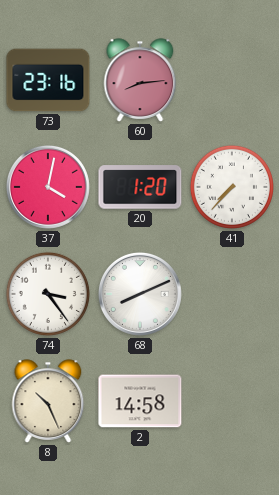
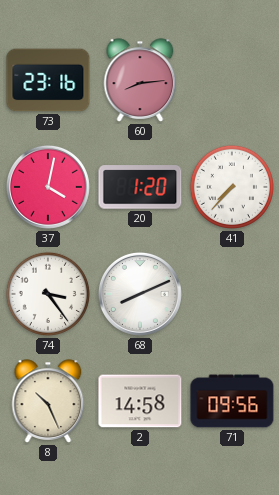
71: none -> 09:56 (232, 401)
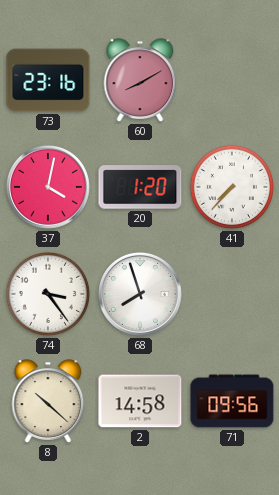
60: 8:14 -> 8:10 (140, 80)
68: 8:11 -> 7:57 (140, 294)
8: 10:26 -> 10:22 (48, 401)
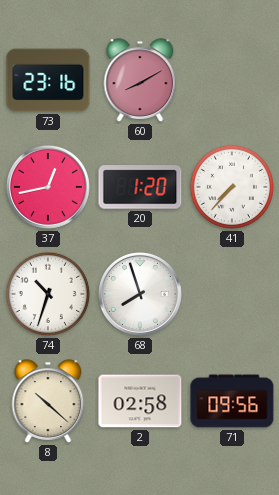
37: 4:02 -> 12:43 (48, 187)
74: 3:24 -> 10:33 (48, 294)
2: 14:58 -> 02:58 (140, 401)
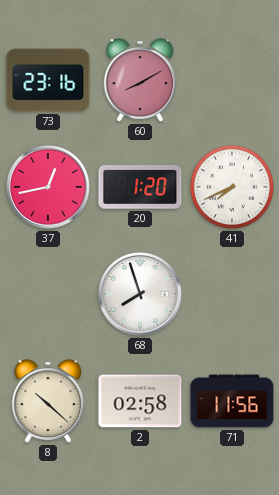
41: 7:37 -> 7:41 (232, 187)
74: 10:33 -> none (48, 294)
71: 09:56 -> 11:56 (232, 401)
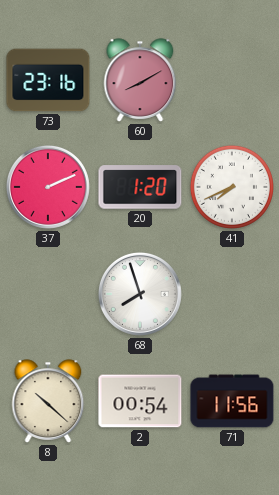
37: 12:43 -> 2:11 (48, 187)
2: 02:58 -> 00:54 (140, 401)
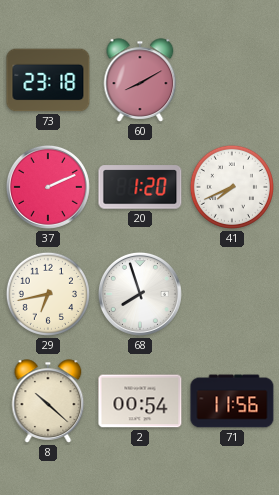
73: 23:16 -> 23:18 (48, 80)
29: none -> 6:43 (48, 294)
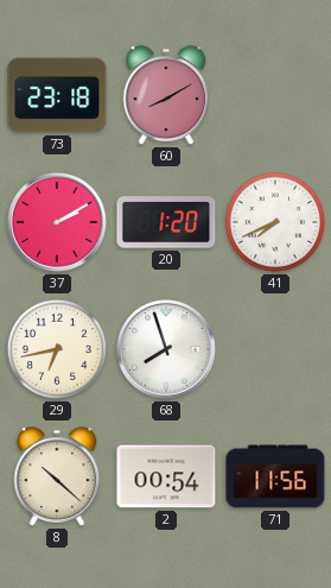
37: 2:11 -> 2:10 (57, 222)
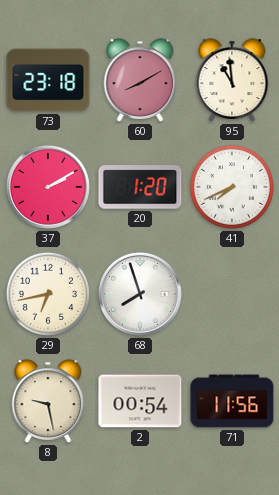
95: none -> 10:59 (232, 80)
8: 10:22 -> 9:28 (48, 401)
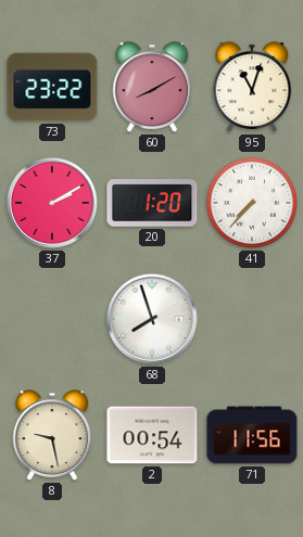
73: 23:18 -> 23:22 (52, 87)
95: 10:59 -> 11:03 (252, 87)
41: 7:41 -> 7:37 (252, 203)
29: 6:43 -> none (48, 294)
